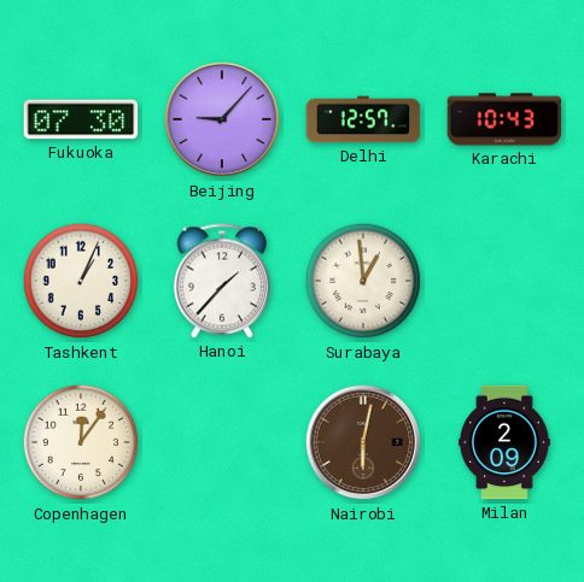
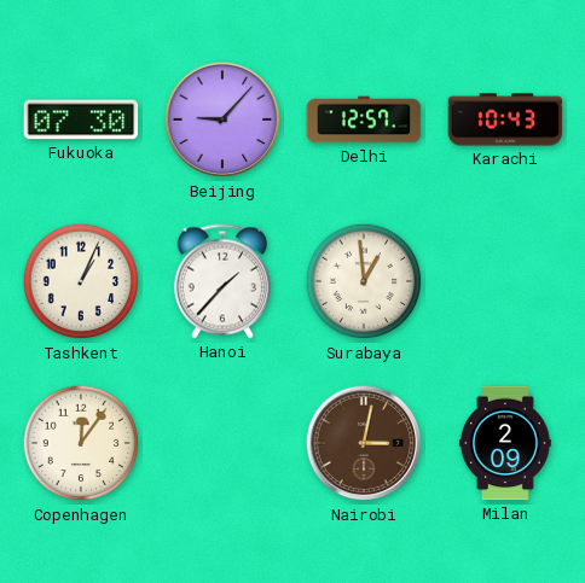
Nairobi: 6:02 -> 3:02 (364, 443)
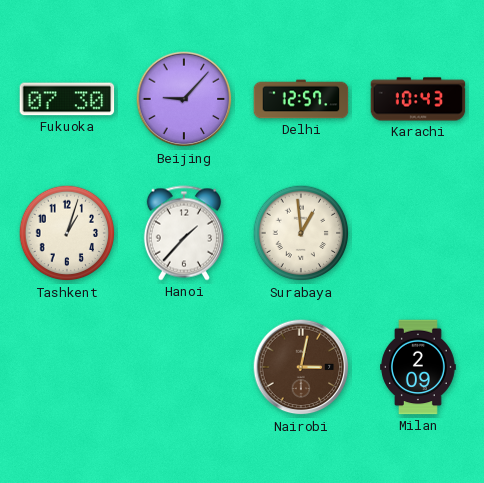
Tashkent: 1:04 -> 1:03 (67, 233)
Copenhagen: 12:06 -> none (81, 443)
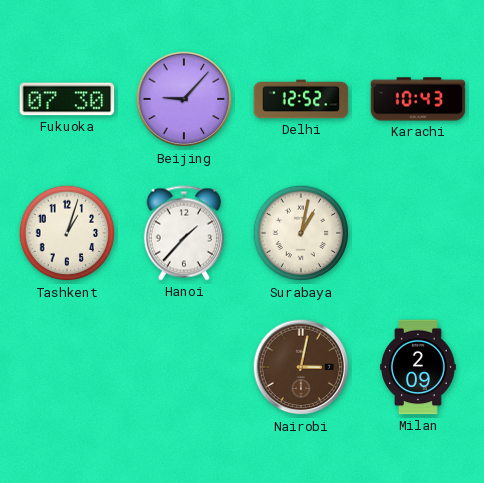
Delhi: 12:57 -> 12:52 (301, 99)
Surabaya: 12:59 -> 1:02 (301, 233)
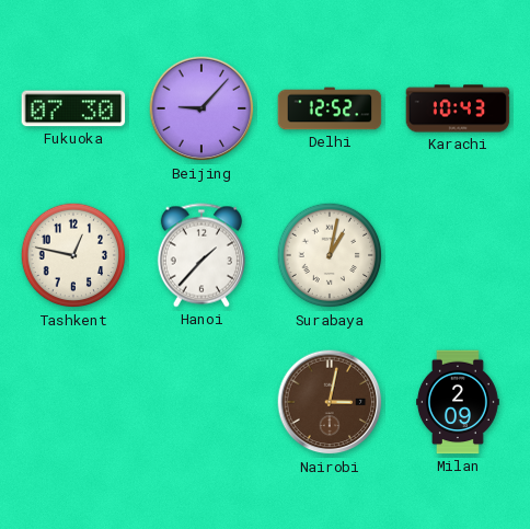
Tashkent: 1:03 -> 12:47 (73, 255)
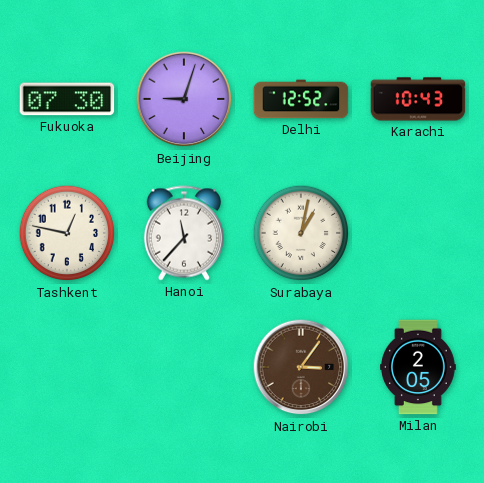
Beijing: 9:07 -> 9:03 (184, 99)
Hanoi: 1:37 -> 11:37 (184, 233)
Nairobi: 3:02 -> 3:06 (301, 367)
Milan: 2:09 -> 2:05 (419, 367)
